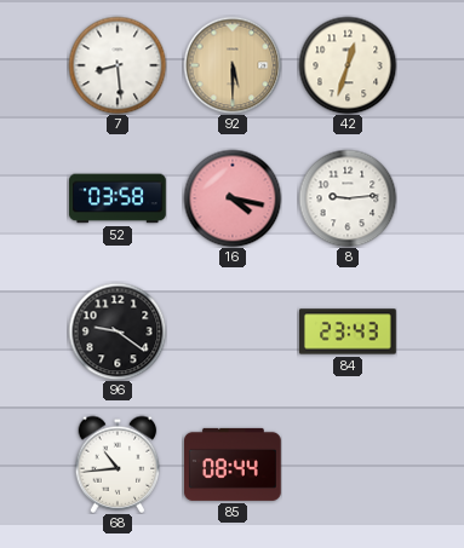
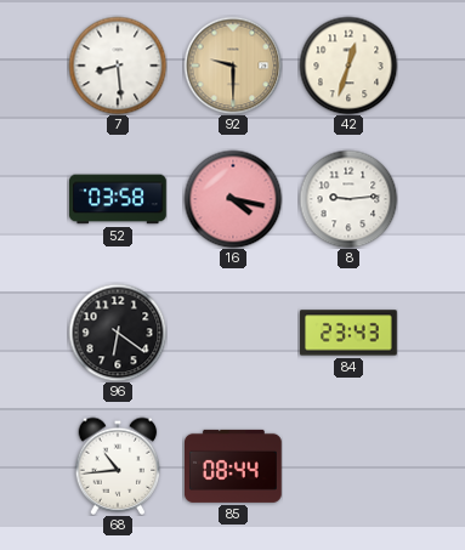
92: 5:30 -> 9:30 (233, 66)
96: 9:21 -> 6:21 (118, 333)
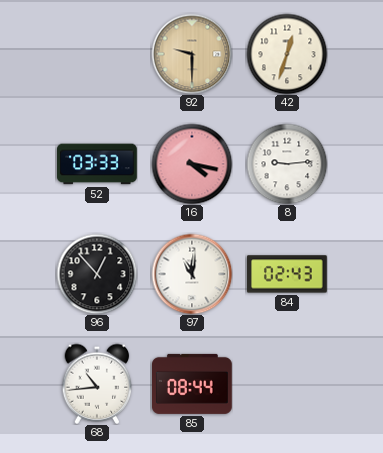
7: 8:29 -> none (118, 66)
52: 03:58 -> 03:33 (98, 164)
96: 6:21 -> 12:53 (97, 274)
97: none -> 11:01 (192, 274)
84: 23:43 -> 02:43 (288, 274)
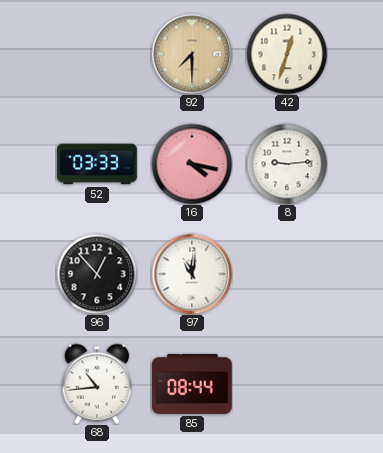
92: 9:30 -> 7:30 (192, 54)
84: 02:43 -> none (288, 274)
